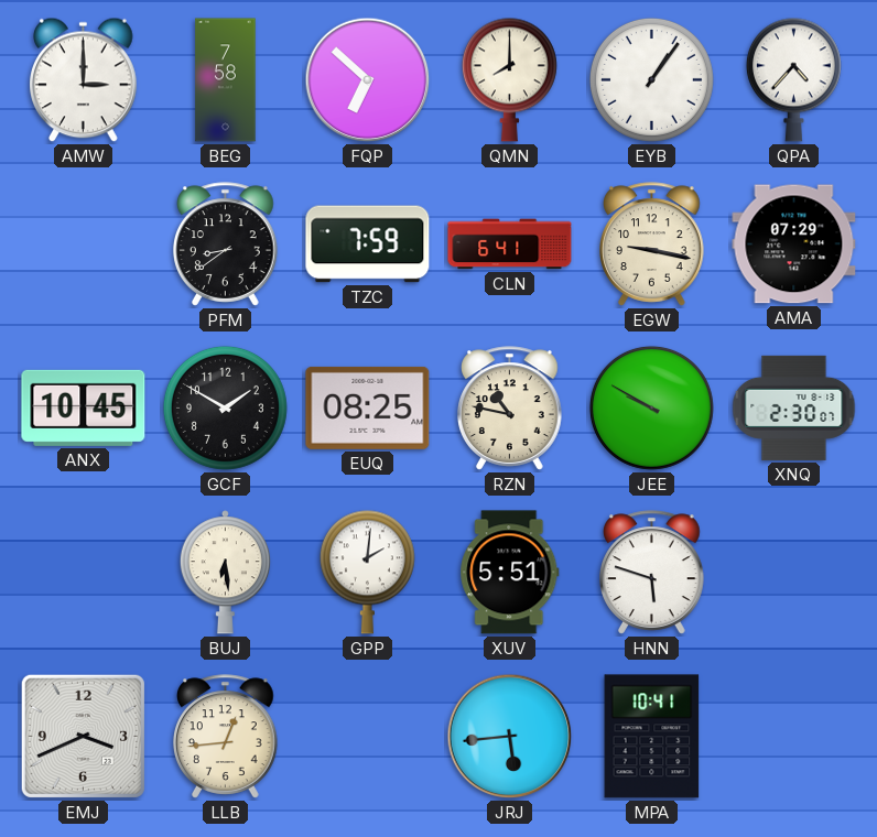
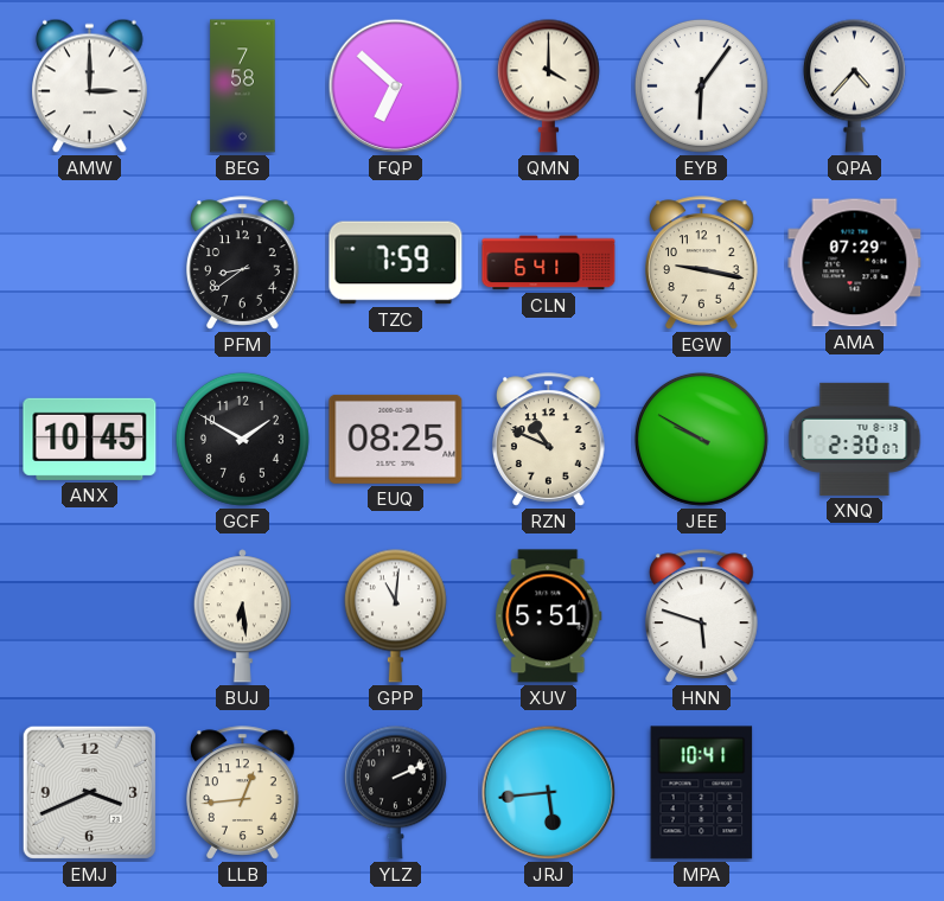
QMN: 8:00 -> 4:00 (548, 85)
EYB: 1:06 -> 6:06 (701, 85)
RZN: 10:47 -> 10:49 (549, 440)
GPP: 2:01 -> 11:01 (395, 615)
YLZ: none -> 2:11 (395, 792)
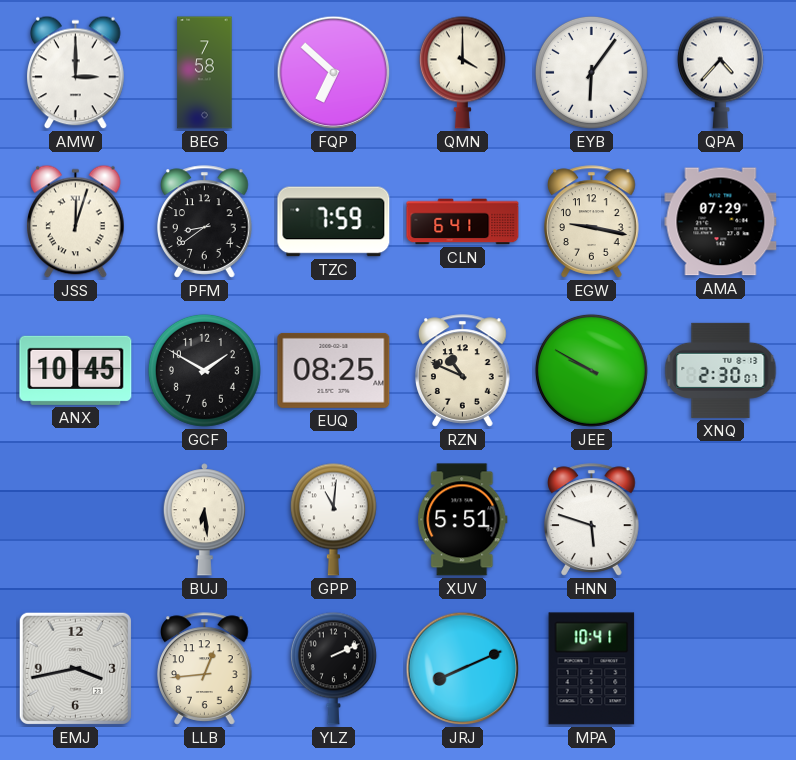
JSS: none -> 12:03 (76, 222)
EMJ: 3:41 -> 3:43 (75, 668)
JRJ: 5:44 -> 8:11 (463, 669)
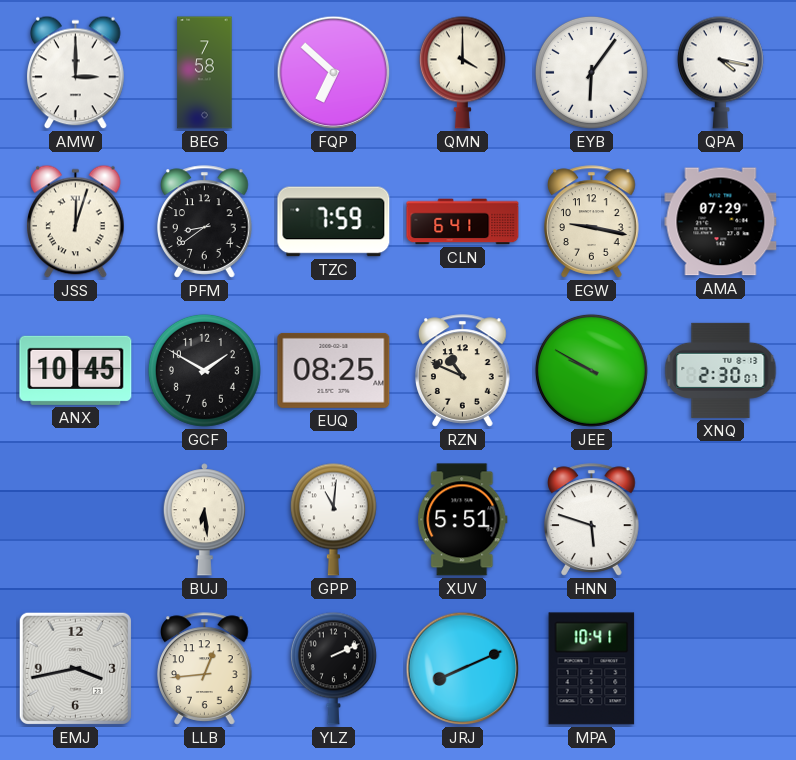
QPA: 4:37 -> 4:17 (720, 72)
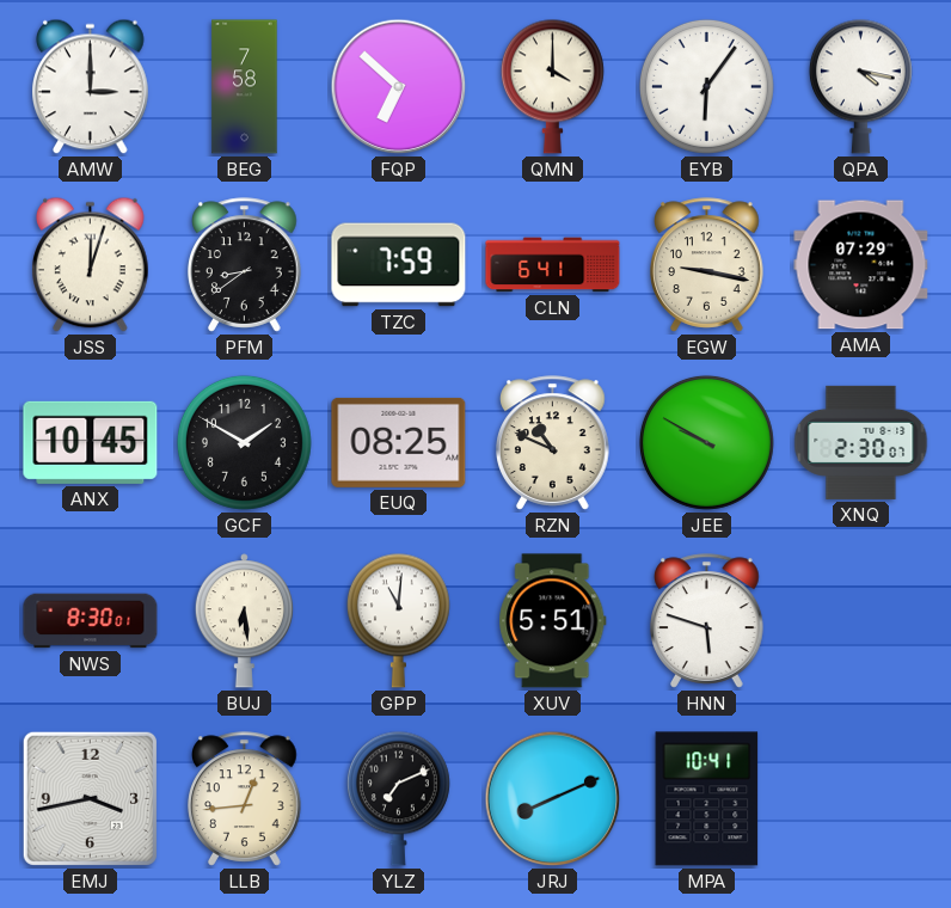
NWS: none -> 8:30 (91, 621)
YLZ: 2:11 -> 7:11 (398, 798)
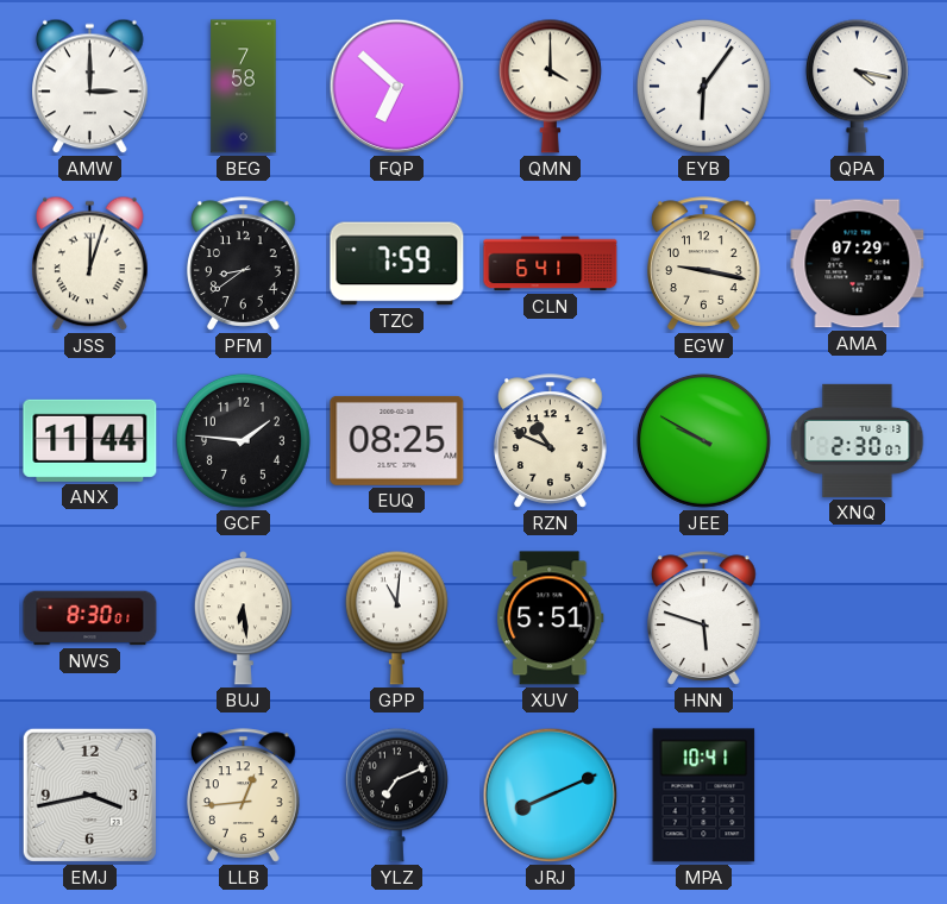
ANX: 10:45 -> 11:44 (90, 440)
GCF: 1:50 -> 1:46 (243, 440)
